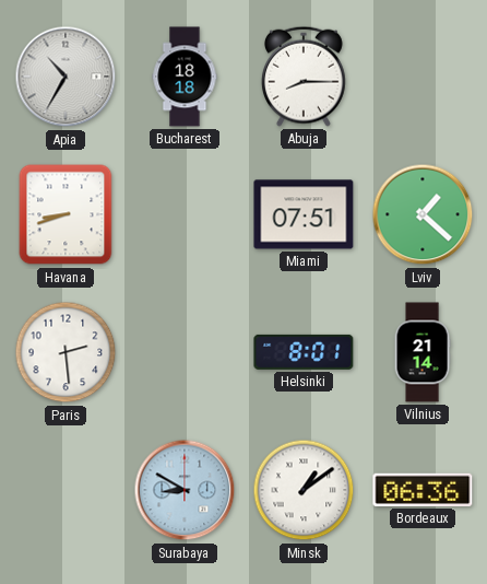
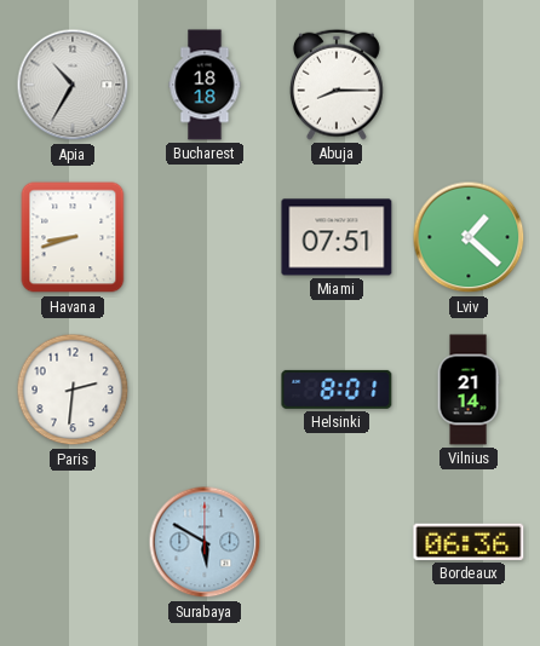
Paris: 2:29 -> 2:31 (73, 390)
Surabaya: 8:50 -> 5:50 (205, 542)
Minsk: 1:09 -> none (304, 490)
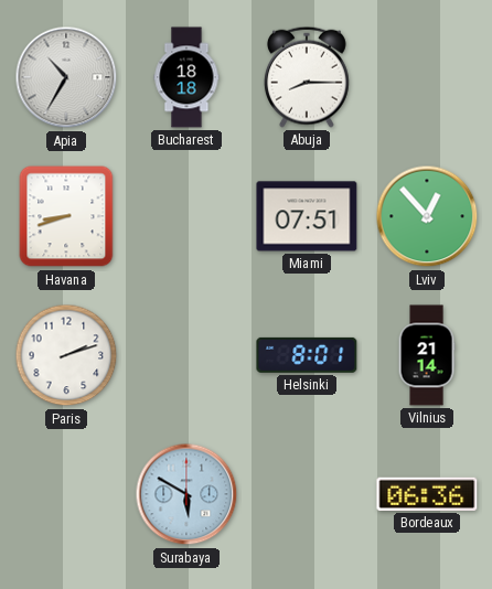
Lviv: 1:22 -> 12:53 (427, 216)
Paris: 2:31 -> 2:12 (66, 355)
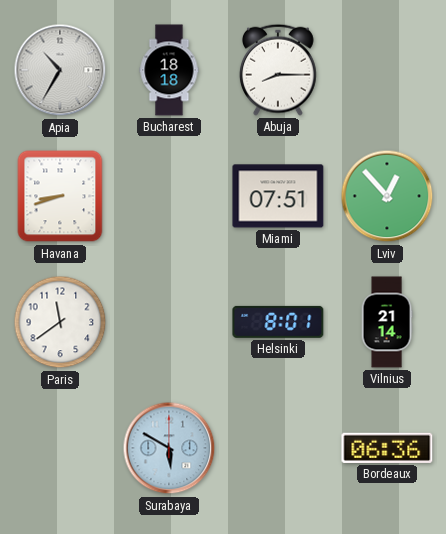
Paris: 2:12 -> 11:39 (60, 322)
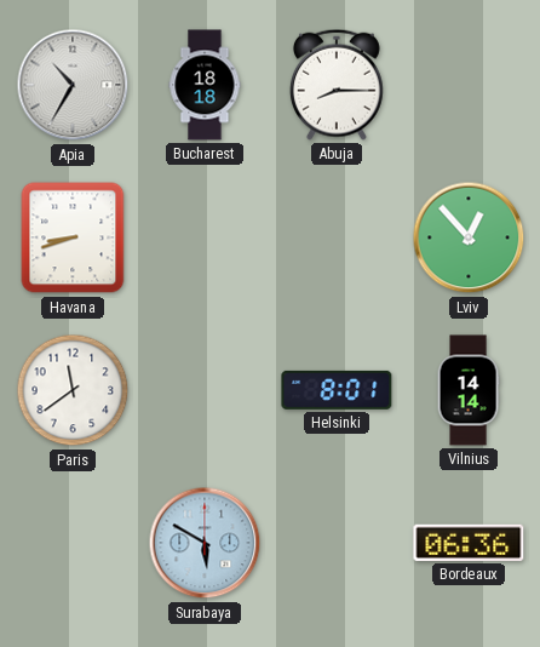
Miami: 07:51 -> none (278, 196)
Vilnius: 21:14 -> 14:14 (469, 390)
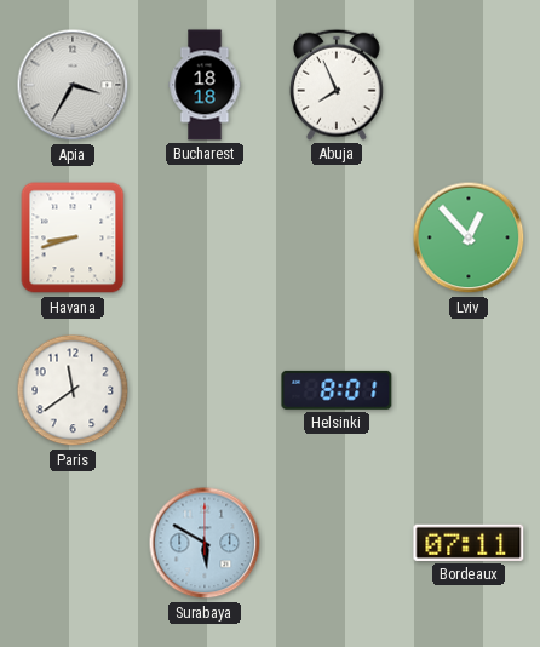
Apia: 10:35 -> 3:35 (73, 85)
Abuja: 8:15 -> 7:56 (337, 85)
Vilnius: 14:14 -> none (469, 390)
Bordeaux: 06:36 -> 07:11 (469, 543)
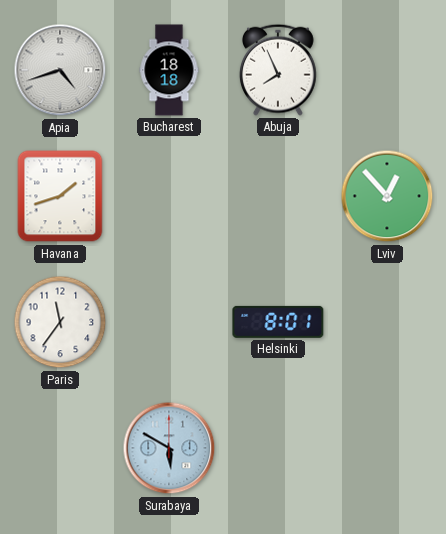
Apia: 3:35 -> 4:42 (60, 70)
Havana: 8:42 -> 1:42 (60, 196)
Paris: 11:39 -> 11:36 (60, 322)
Bordeaux: 07:11 -> none (469, 543)
